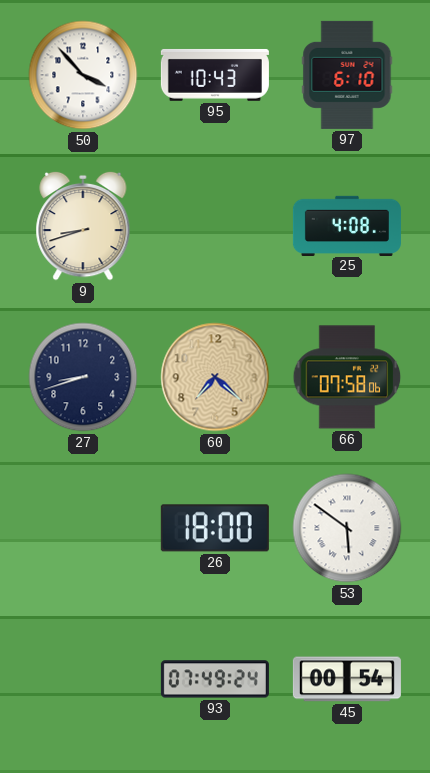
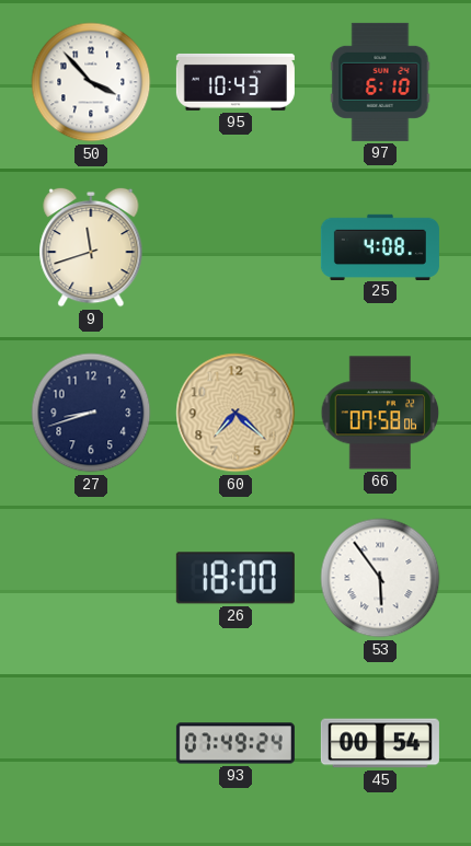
9: 8:42 -> 11:42 (91, 247)
53: 5:51 -> 5:54 (380, 578)
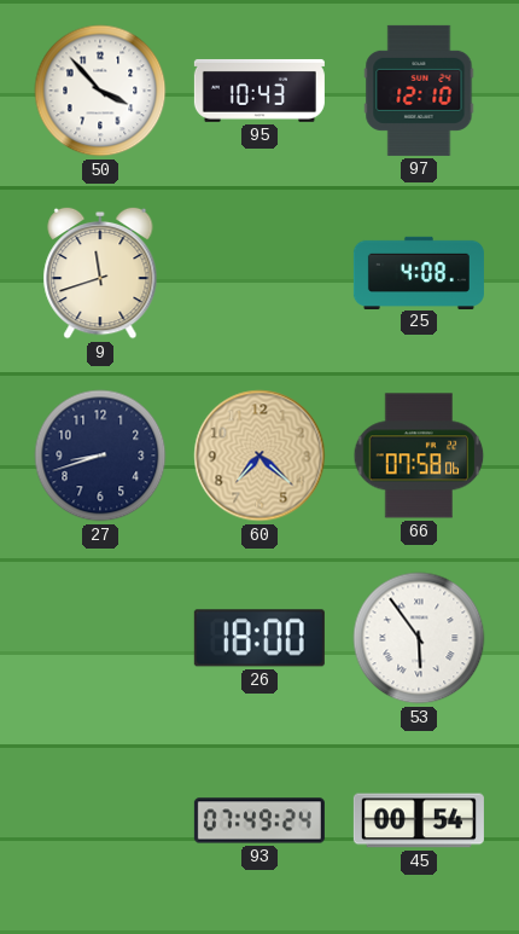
97: 6:10 -> 12:10 (419, 91)
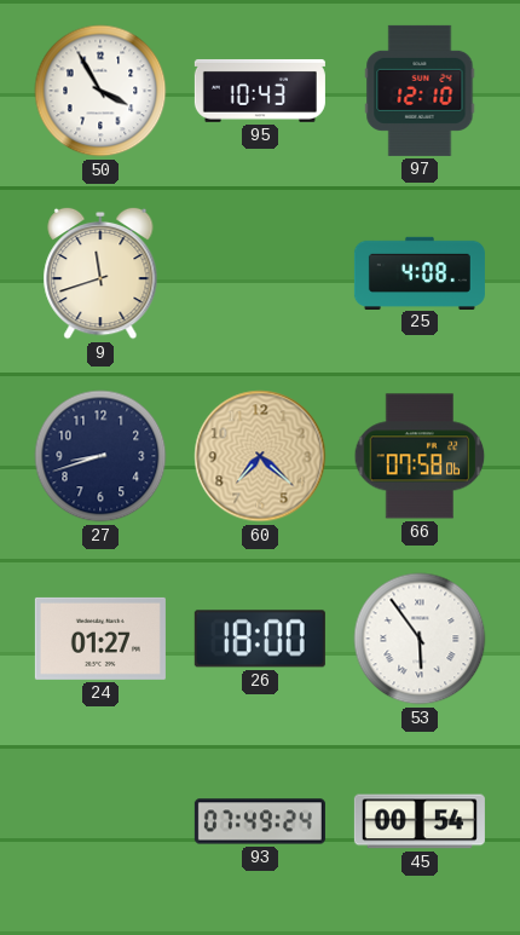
50: 3:53 -> 3:55 (100, 91)
24: none -> 01:27 (100, 639)
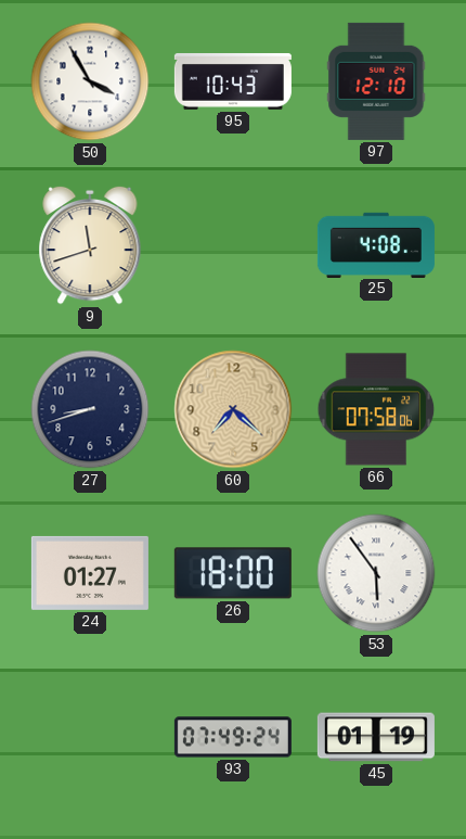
45: 00:54 -> 01:19 (376, 737)
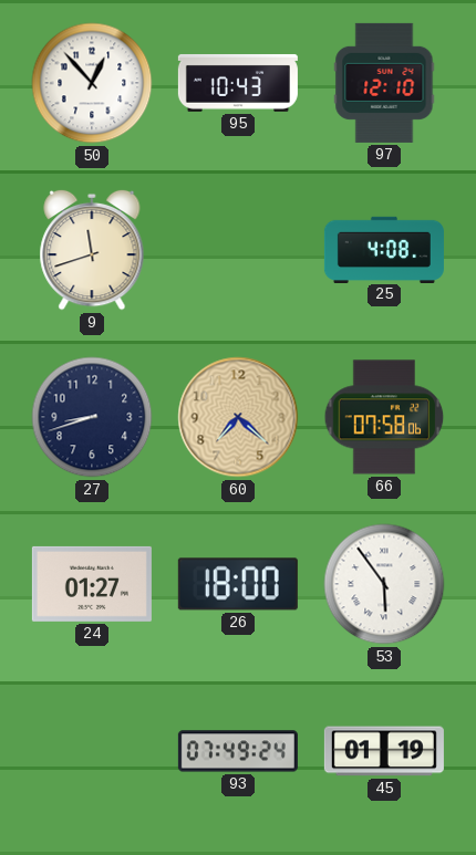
50: 3:55 -> 12:53 (92, 83)
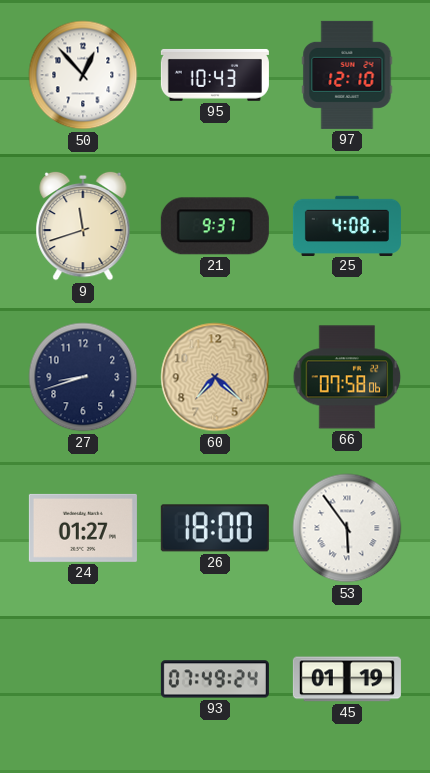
21: none -> 9:37 (215, 226)
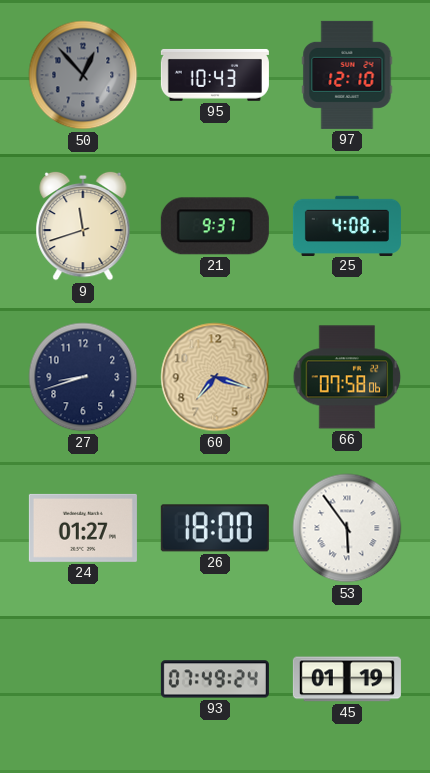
50 dial: white -> grey (83, 75)
60: 7:22 -> 7:18 (215, 377)
